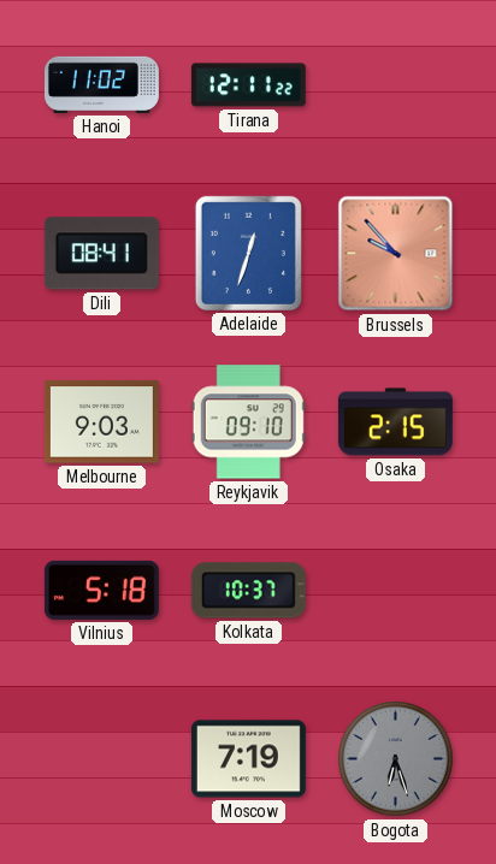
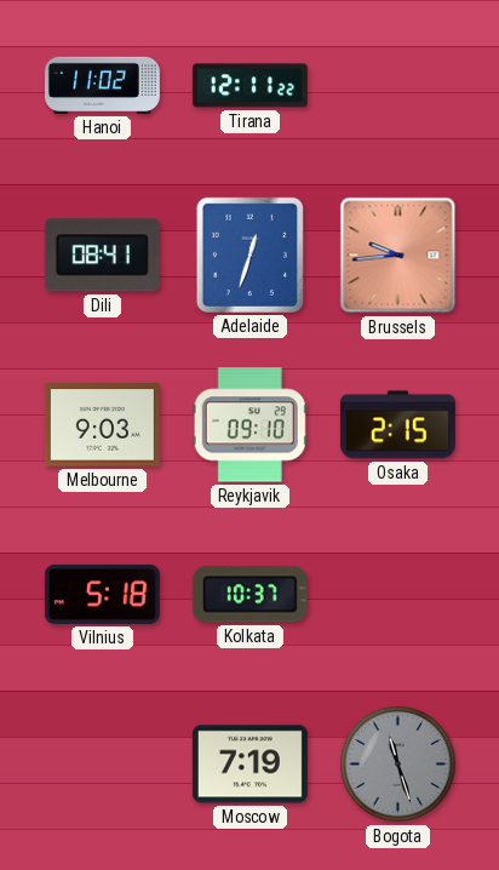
Brussels: 9:53 -> 9:44 (398, 256)
Bogota: 6:27 -> 11:27 (398, 765)
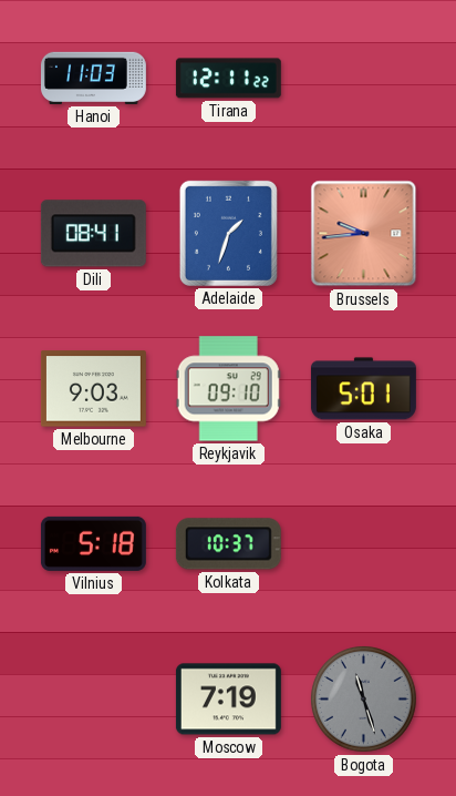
Hanoi: 11:02 -> 11:03 (93, 78)
Adelaide: 12:33 -> 1:33 (228, 233)
Osaka: 2:15 -> 5:01 (363, 389)
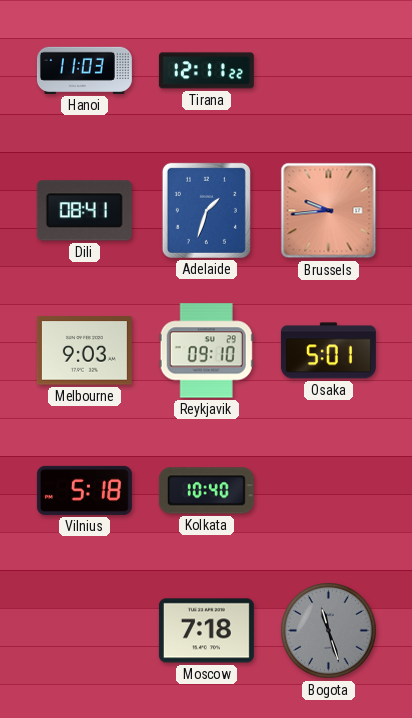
Kolkata: 10:37 -> 10:40 (206, 491)
Moscow: 7:19 -> 7:18 (206, 631)
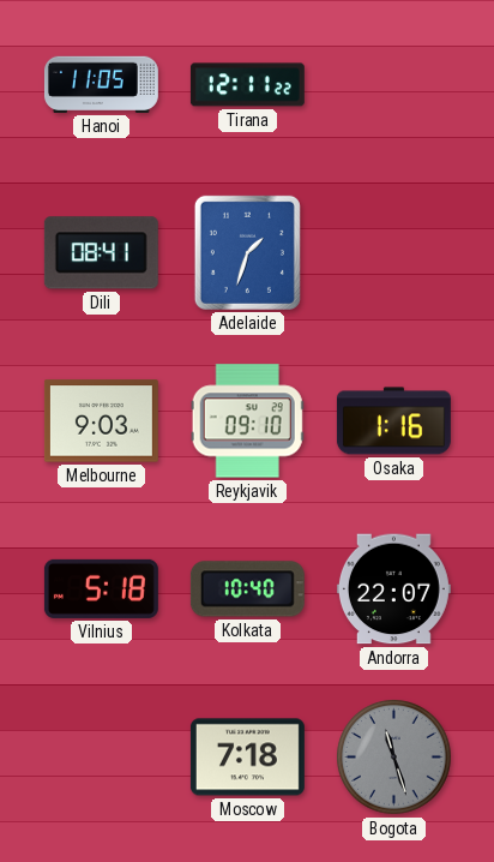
Hanoi: 11:03 -> 11:05 (101, 84)
Brussels: 9:44 -> none (329, 211)
Osaka: 5:01 -> 1:16 (393, 421)
Andorra: none -> 22:07 (393, 589)
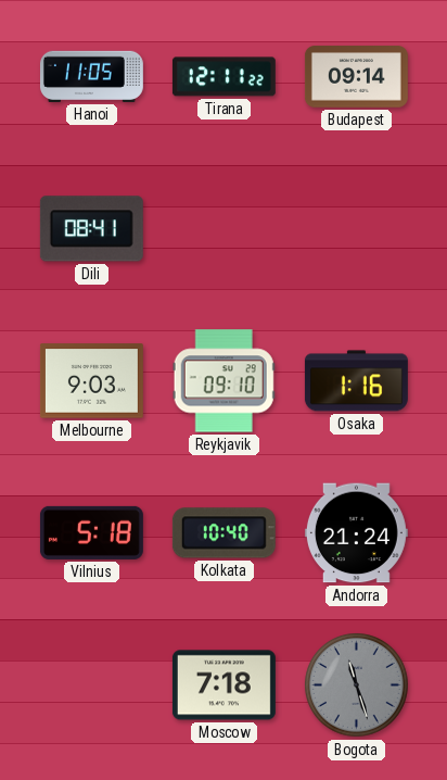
Budapest: none -> 09:14 (356, 77)
Adelaide: 1:33 -> none (247, 252)
Andorra: 22:07 -> 21:24 (356, 533)
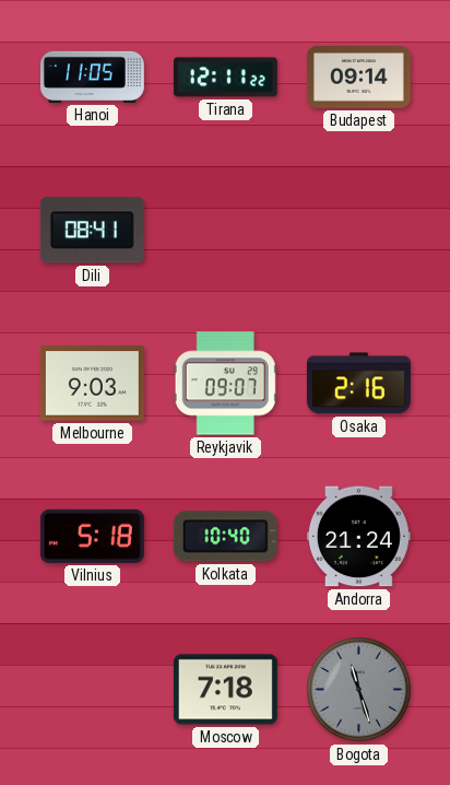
Reykjavik: 09:10 -> 09:07 (225, 384)
Osaka: 1:16 -> 2:16 (358, 384)
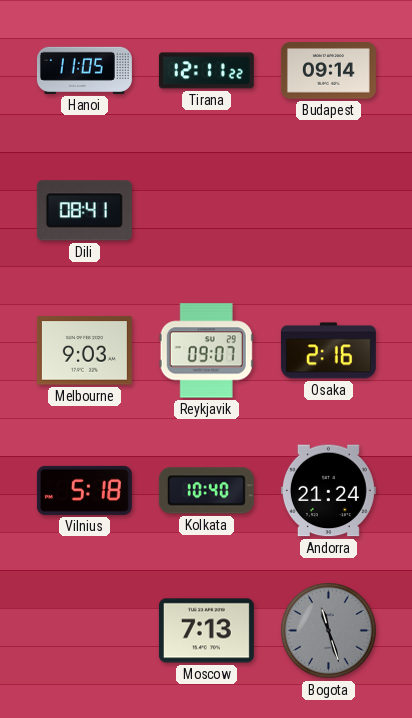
Moscow: 7:18 -> 7:13 (206, 631)
